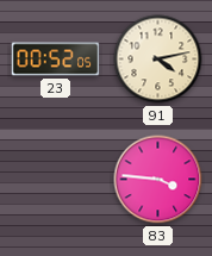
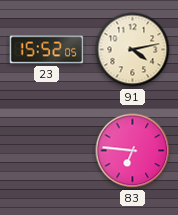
23: 00:52 -> 15:52 (47, 50)
83: 3:46 -> 6:46 (133, 151)
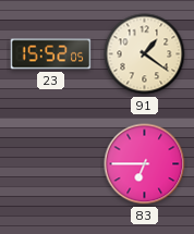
91: 4:13 -> 1:21 (145, 54)
83: 6:46 -> 6:45 (145, 164)
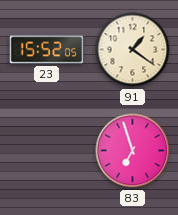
83: 6:45 -> 6:57 (133, 151)
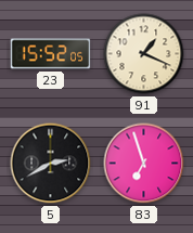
91: 1:21 -> 1:19 (144, 54)
5: none -> 2:40 (51, 164)
